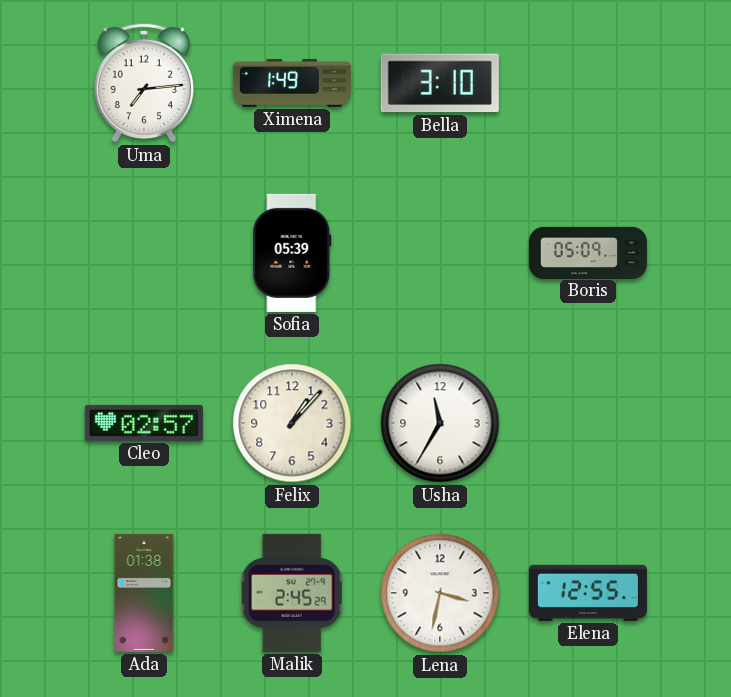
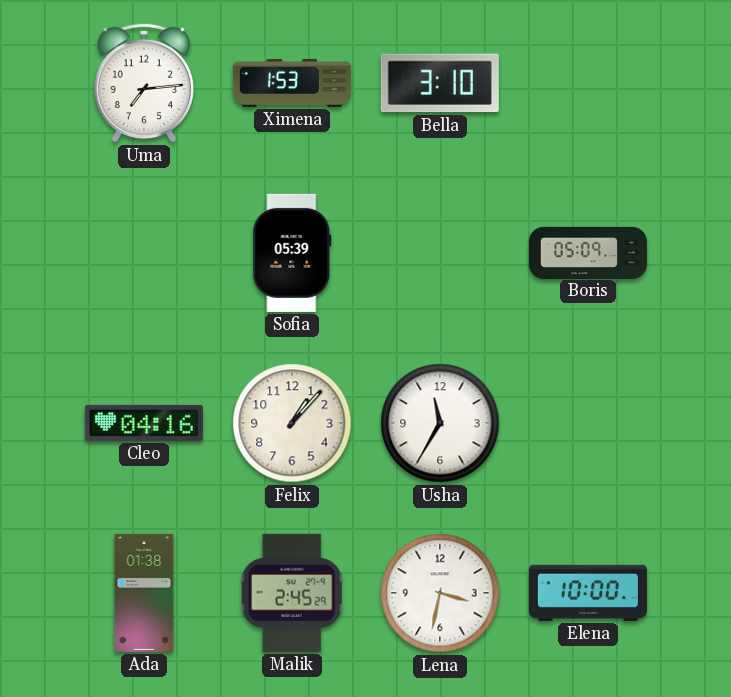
Ximena: 1:49 -> 1:53 (292, 83)
Cleo: 02:57 -> 04:16 (144, 423)
Elena: 12:55 -> 10:00 (588, 593)
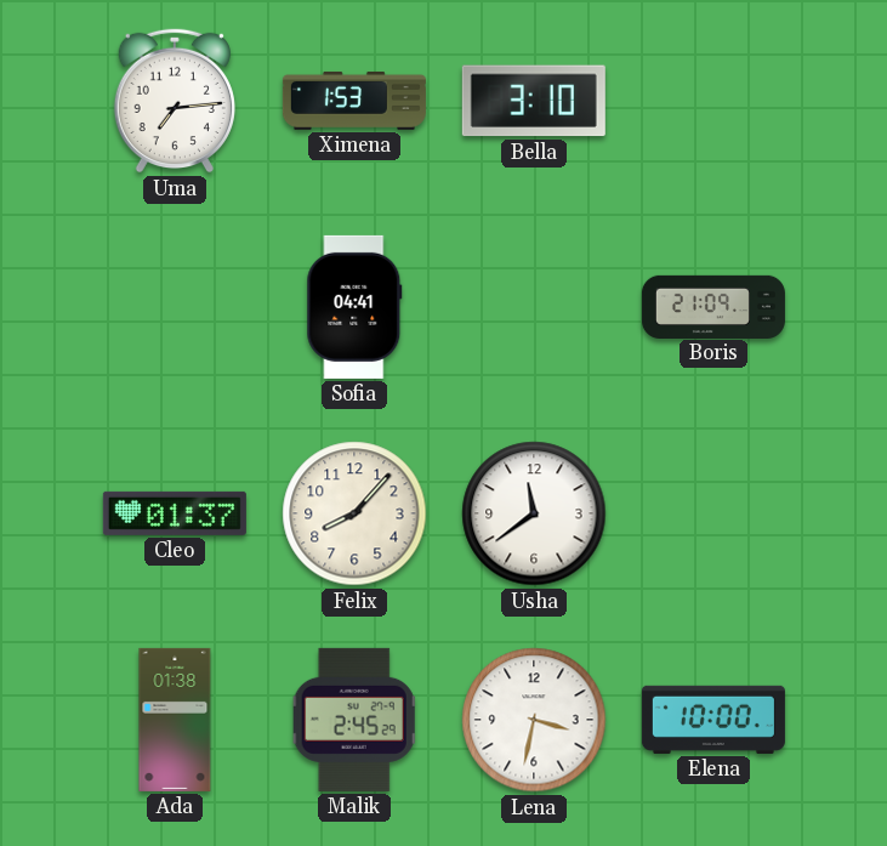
Sofia: 05:39 -> 04:41 (354, 307)
Boris: 05:09 -> 21:09 (713, 306)
Cleo: 04:16 -> 01:37 (175, 513)
Felix: 1:07 -> 8:07 (354, 513)
Usha: 11:35 -> 11:39 (534, 513)
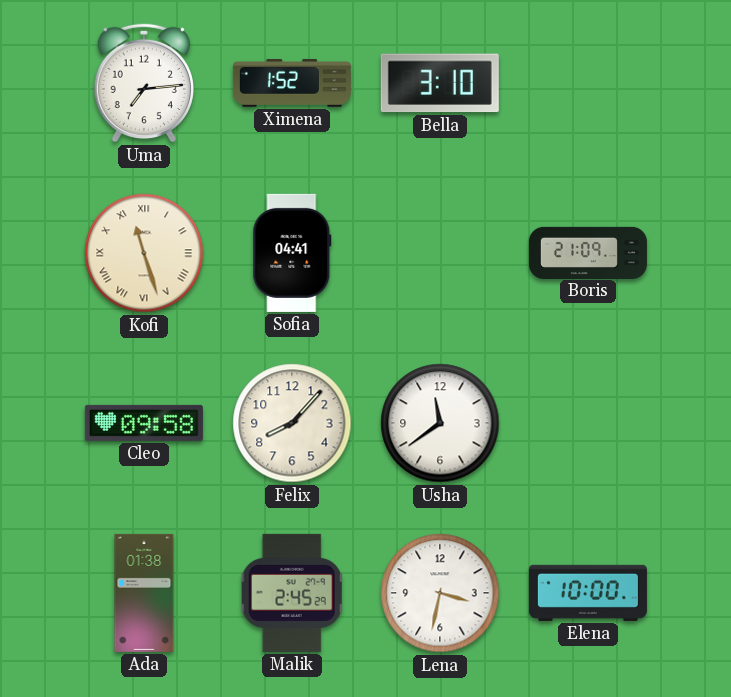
Ximena: 1:53 -> 1:52 (292, 83)
Kofi: none -> 11:27 (144, 253)
Cleo: 01:37 -> 09:58 (144, 423)
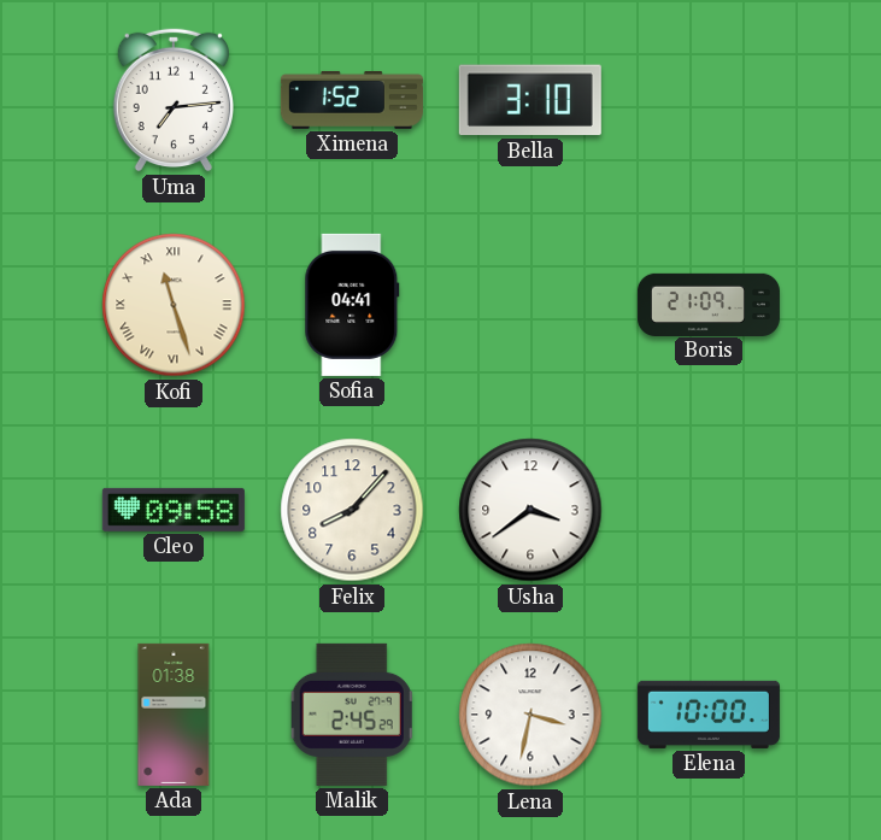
Usha: 11:39 -> 3:39 (530, 510)
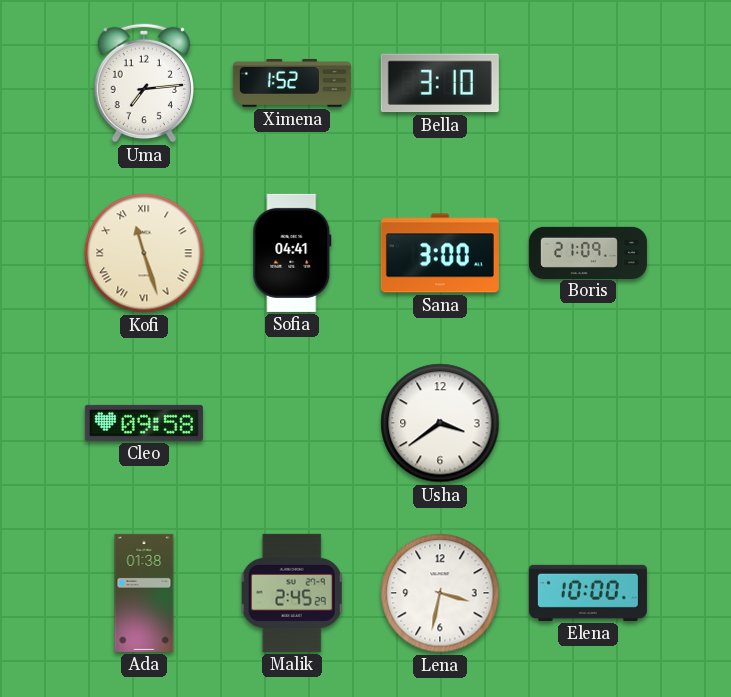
Sana: none -> 3:00 (440, 253)
Felix: 8:07 -> none (352, 510)
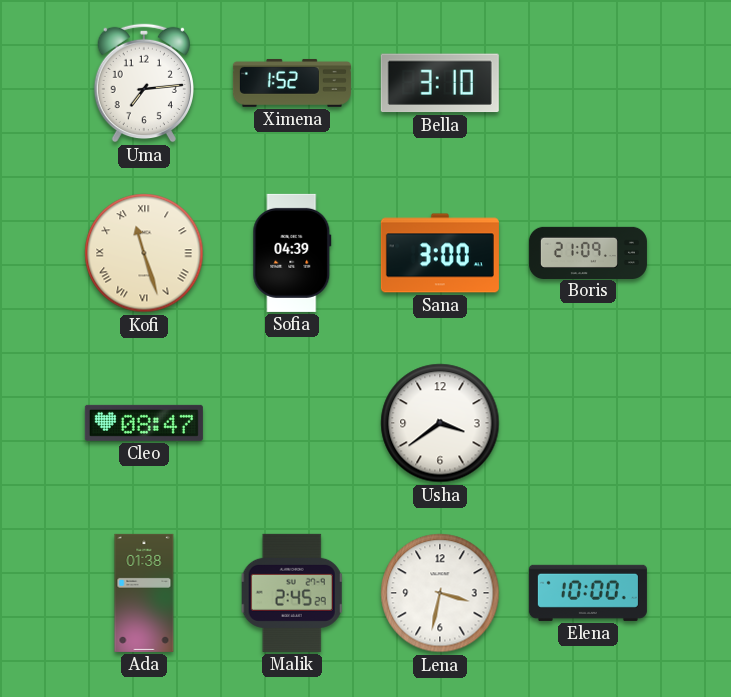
Sofia: 04:41 -> 04:39 (292, 253)
Cleo: 09:58 -> 08:47 (144, 423)
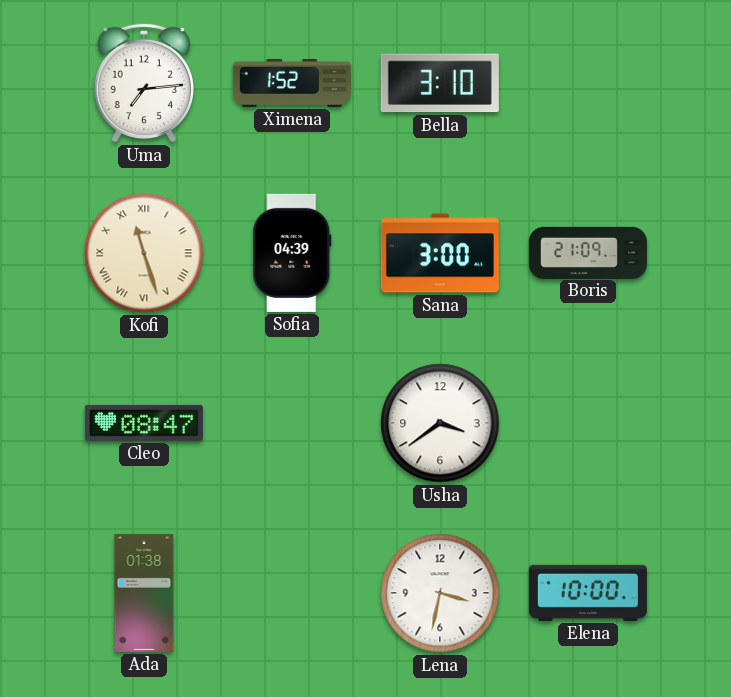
Malik: 2:45 -> none (292, 593)
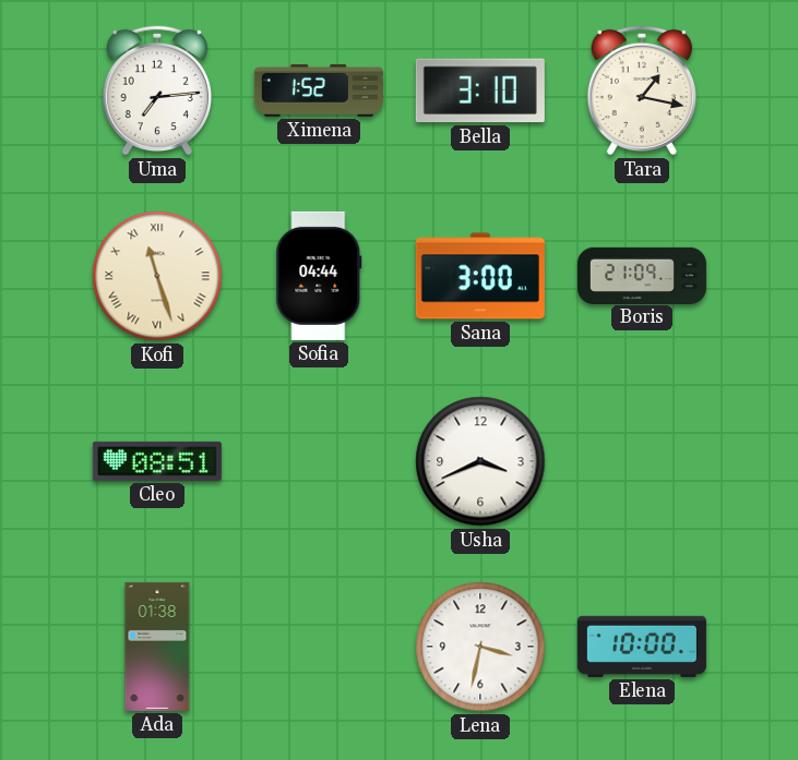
Tara: none -> 1:17 (642, 91)
Sofia: 04:39 -> 04:44 (319, 276)
Cleo: 08:47 -> 08:51 (157, 461)
Usha: 3:39 -> 3:41 (480, 461)
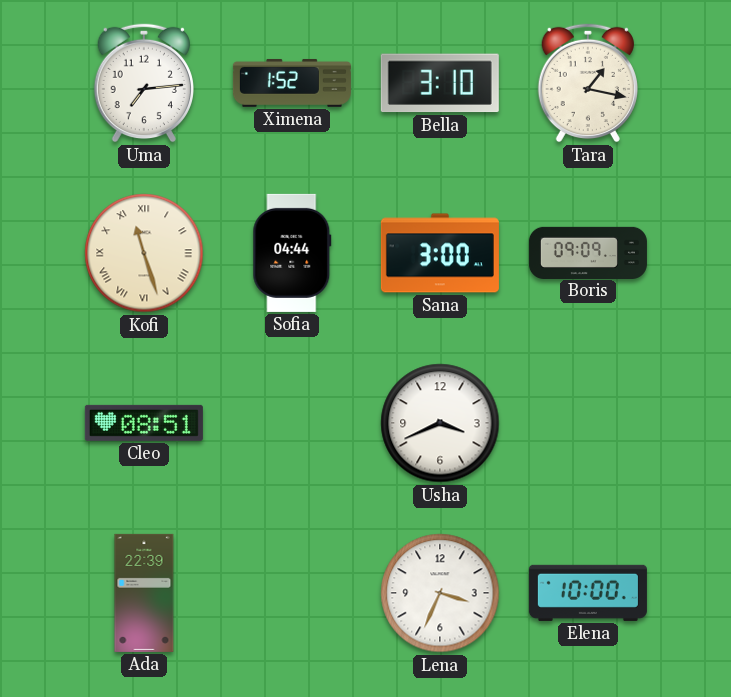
Boris: 21:09 -> 09:09 (588, 252)
Ada: 01:38 -> 22:39 (144, 593)
Lena: 3:32 -> 3:34 (440, 593)
